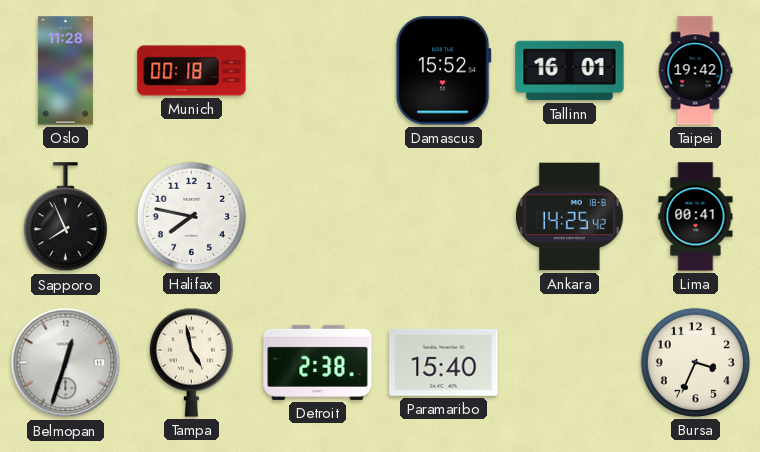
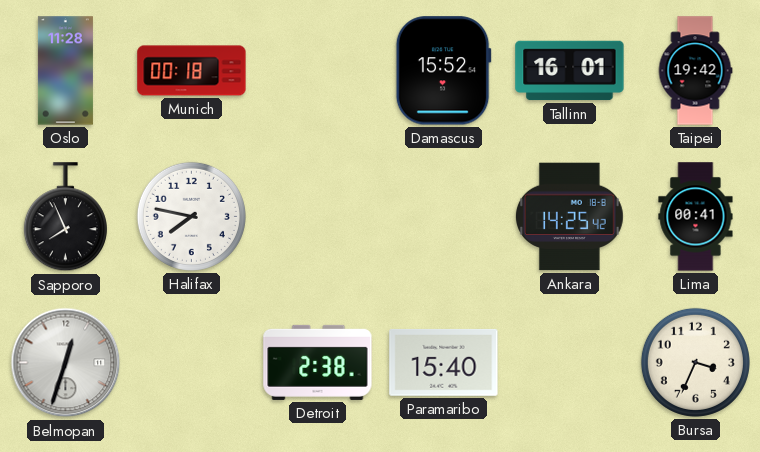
Tampa: 4:58 -> none (191, 362)
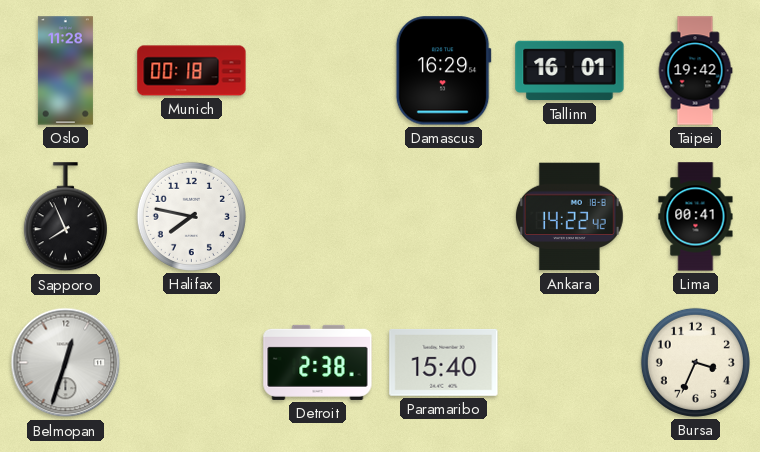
Damascus: 15:52 -> 16:29 (443, 71)
Ankara: 14:25 -> 14:22 (570, 217)
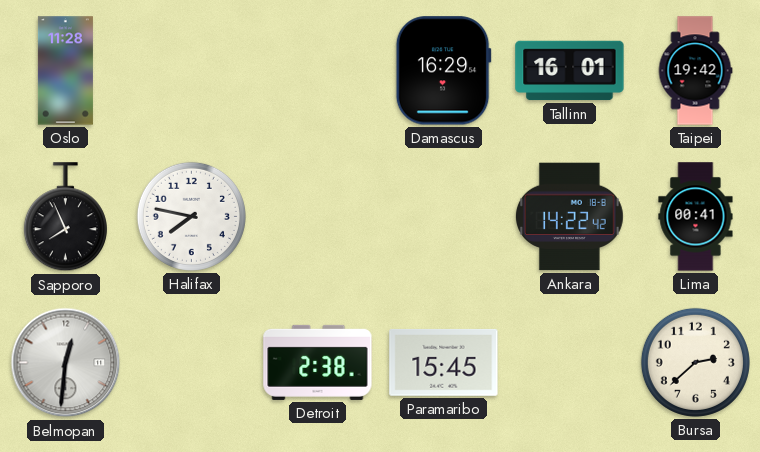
Munich: 00:18 -> none (192, 71)
Belmopan: 12:33 -> 12:31 (66, 363)
Paramaribo: 15:40 -> 15:45 (444, 362)
Bursa: 3:34 -> 2:38 (695, 362)
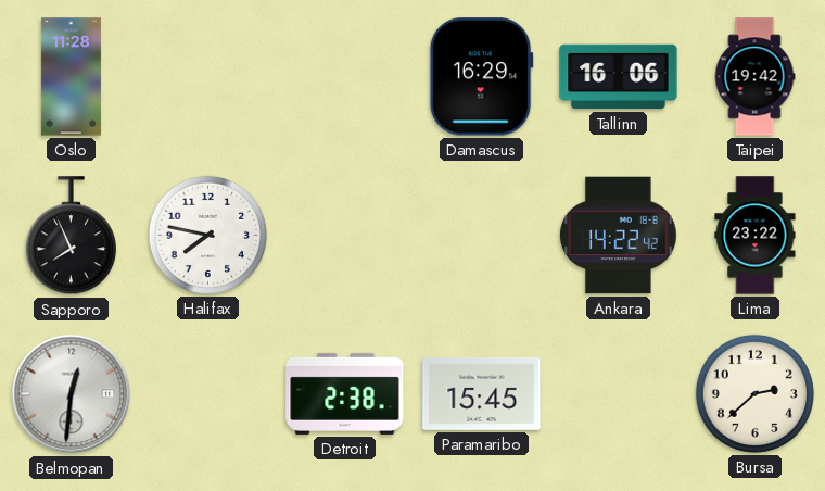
Tallinn: 16:01 -> 16:06 (619, 77)
Lima: 00:41 -> 23:22 (756, 236)
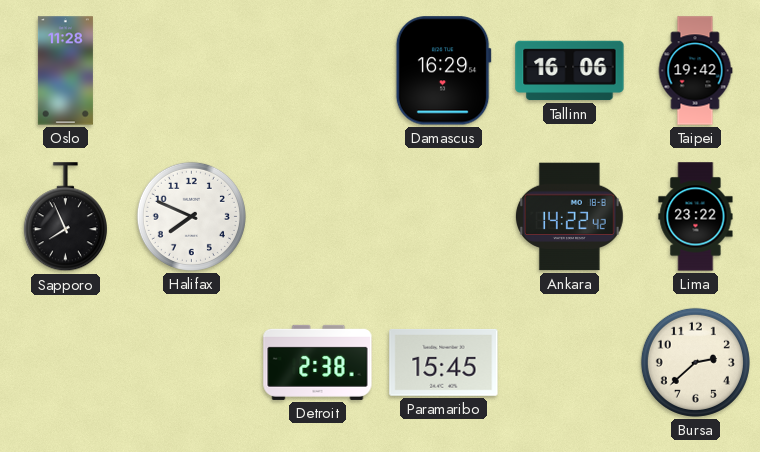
Halifax: 7:47 -> 7:49 (191, 216)
Belmopan: 12:31 -> none (72, 394)
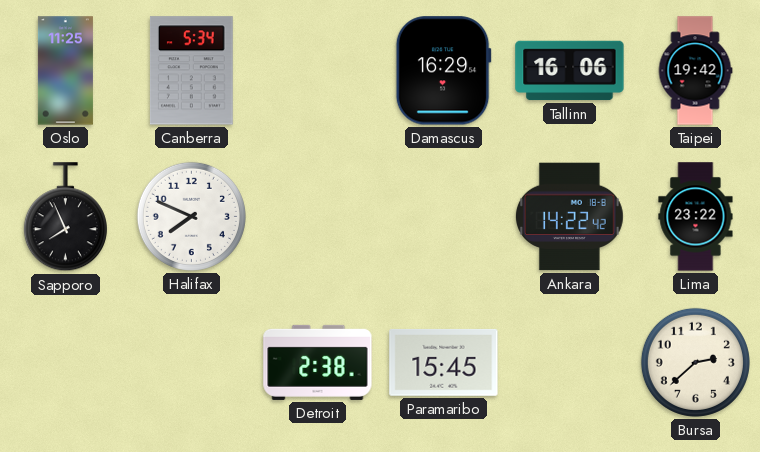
Oslo: 11:28 -> 11:25 (65, 71)
Canberra: none -> 5:34 (191, 71)
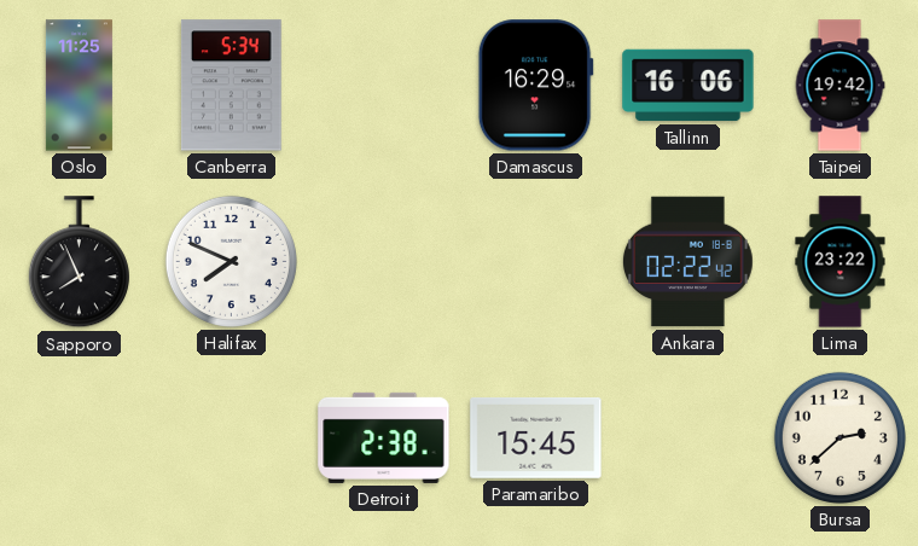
Ankara: 14:22 -> 02:22 (688, 262)
